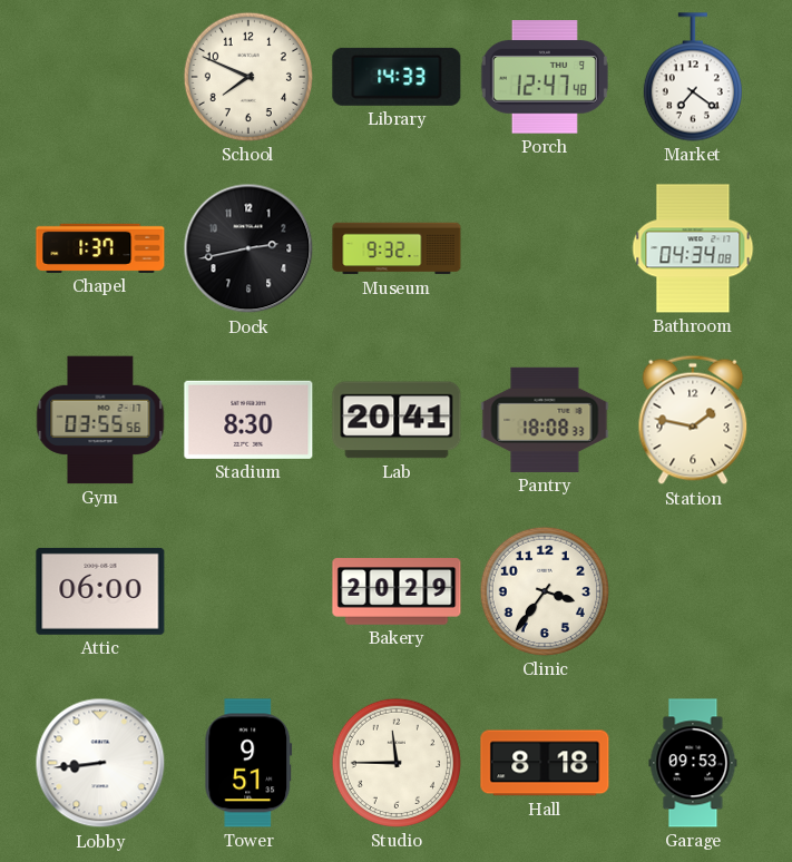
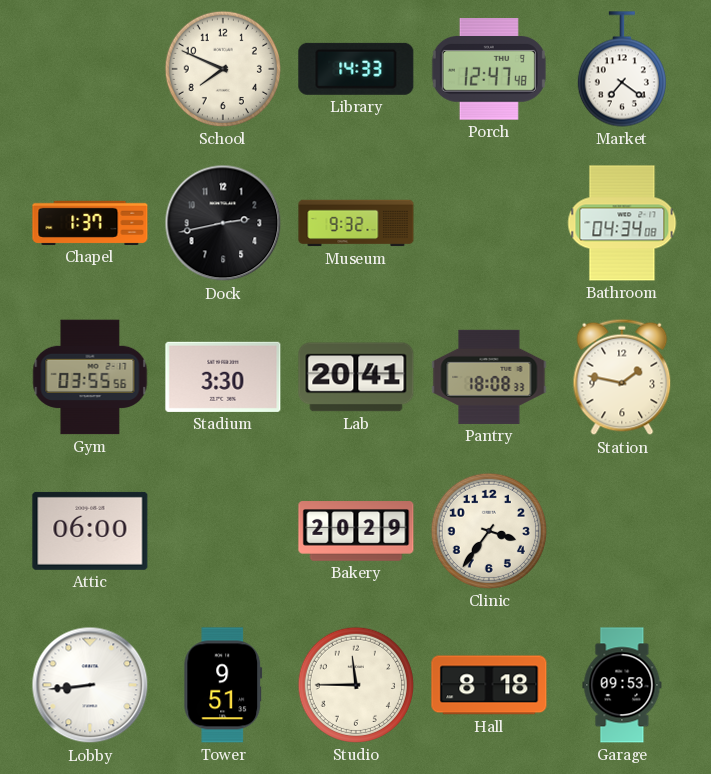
Stadium: 8:30 -> 3:30 (223, 377)
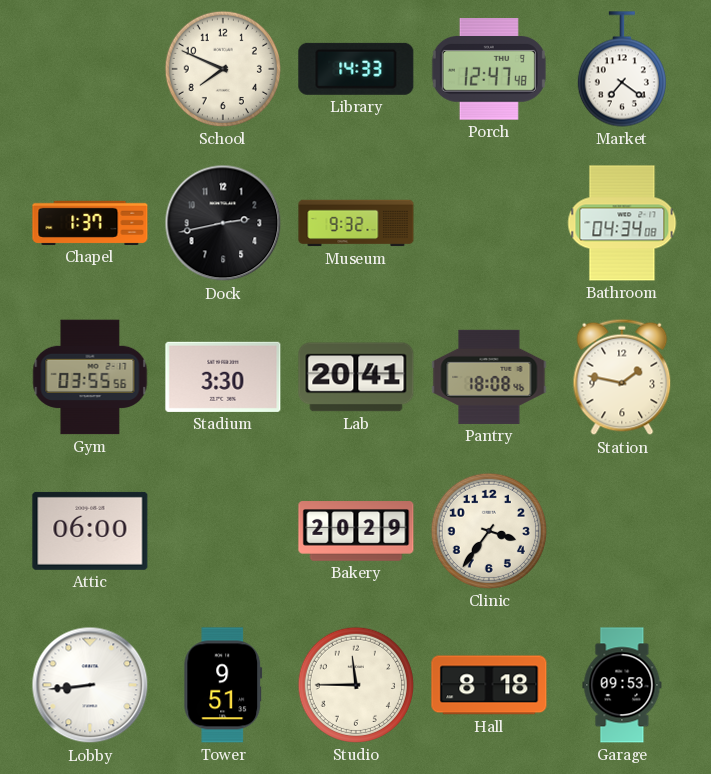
Pantry: 18:08:33 -> 18:08:46 (489, 377)
